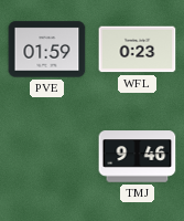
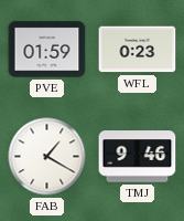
FAB: none -> 1:20 (47, 157)
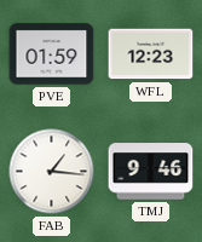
WFL: 0:23 -> 12:23 (151, 54)
FAB: 1:20 -> 1:16 (52, 172)
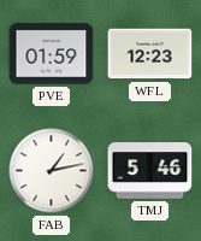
FAB: 1:16 -> 1:13 (52, 171)
TMJ: 9:46 -> 5:46 (150, 171)
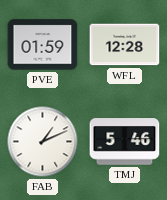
WFL: 12:23 -> 12:28 (125, 45)
FAB: 1:13 -> 1:11 (43, 142)
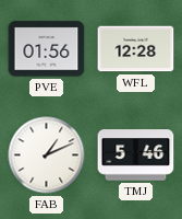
PVE: 01:59 -> 01:56 (47, 49)
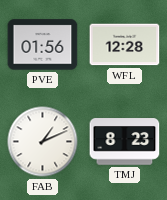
TMJ: 5:46 -> 8:23 (125, 142)
